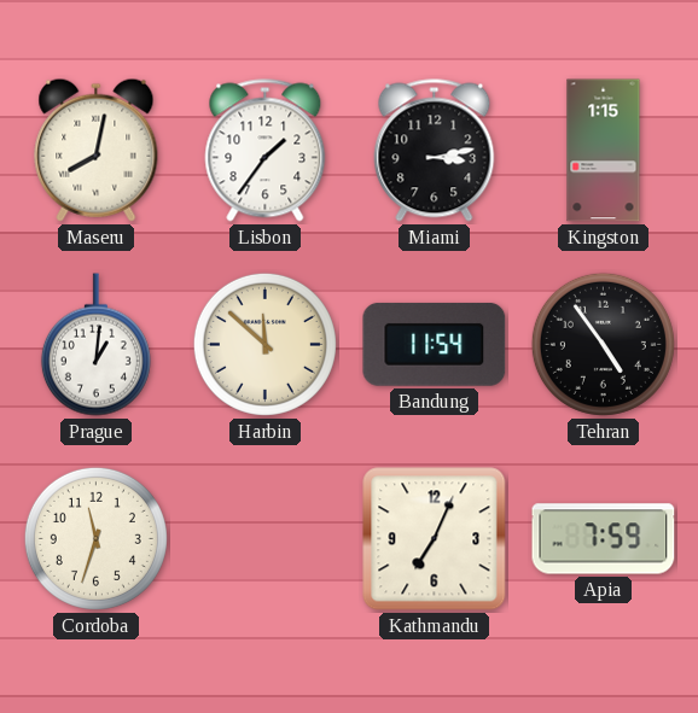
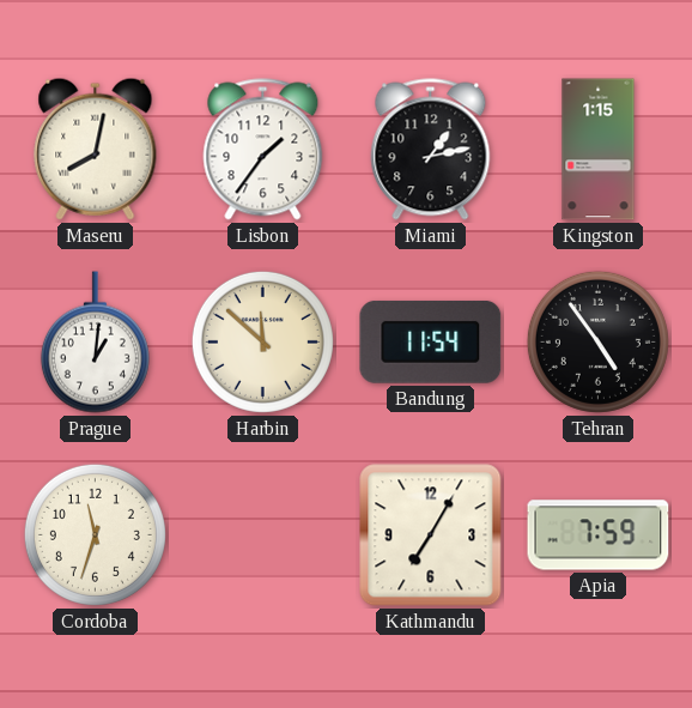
Miami: 3:13 -> 1:13 (431, 150)
Kathmandu: 7:04 -> 7:05 (431, 535)
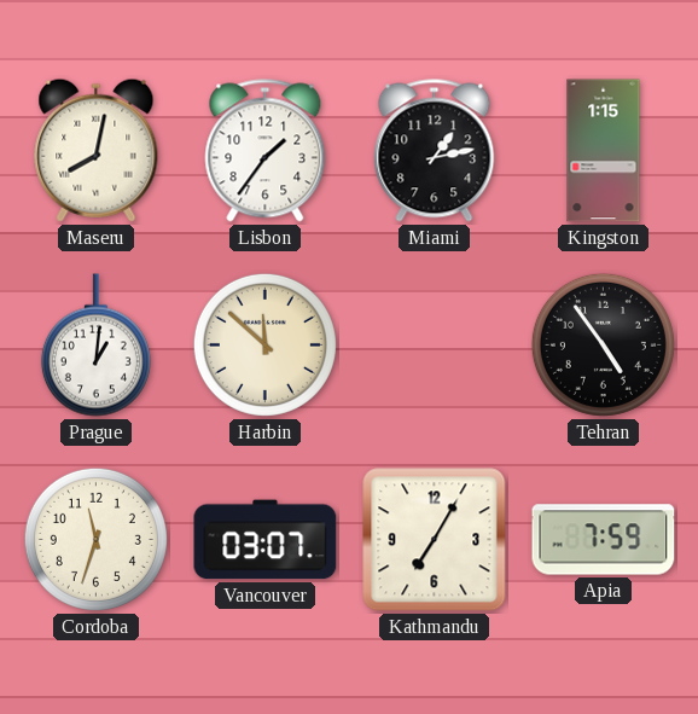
Bandung: 11:54 -> none (431, 343)
Vancouver: none -> 03:07 (266, 540)
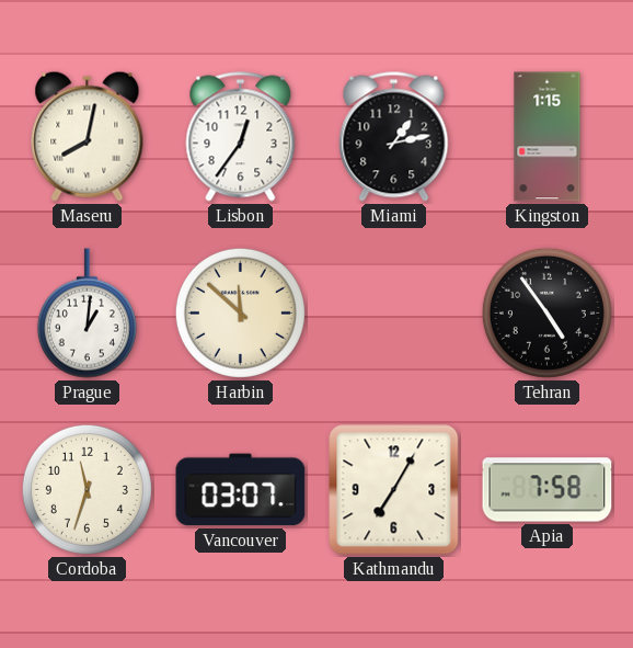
Lisbon: 1:36 -> 12:36 (241, 137)
Apia: 7:59 -> 7:58 (548, 490)
